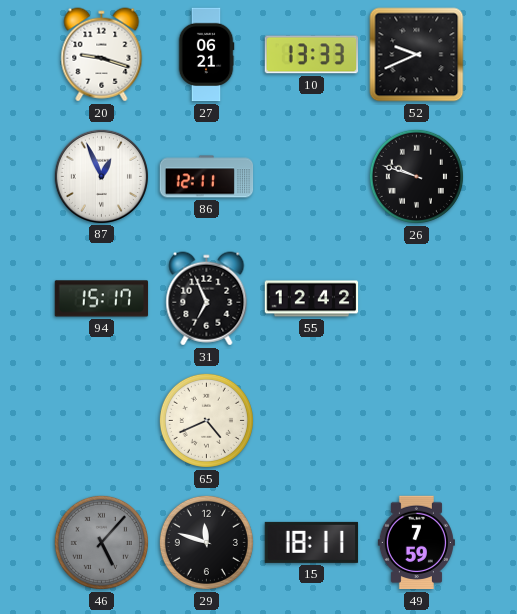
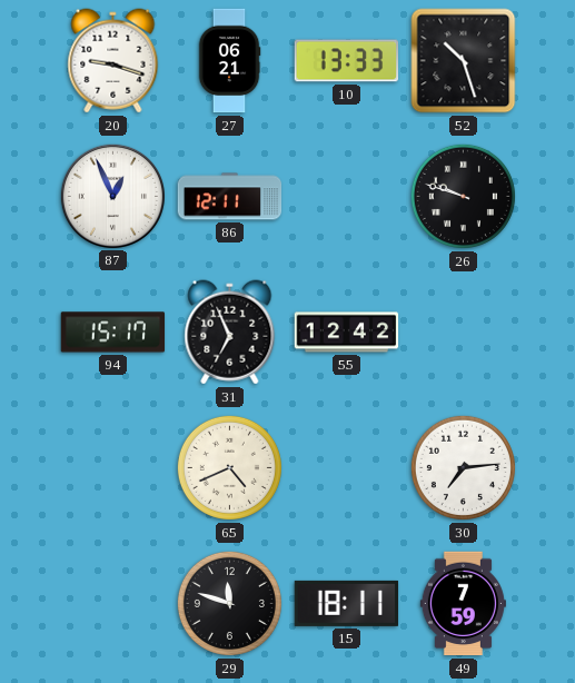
52: 9:41 -> 10:27 (464, 61)
30: none -> 7:14 (463, 467)
46: 5:07 -> none (101, 542)
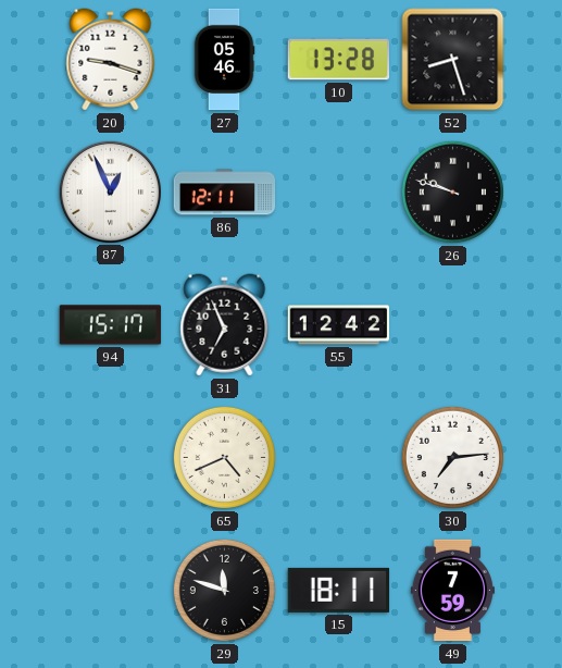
27: 06:21 -> 05:46 (224, 60)
10: 13:33 -> 13:28 (339, 60)
52: 10:27 -> 8:27 (453, 60)
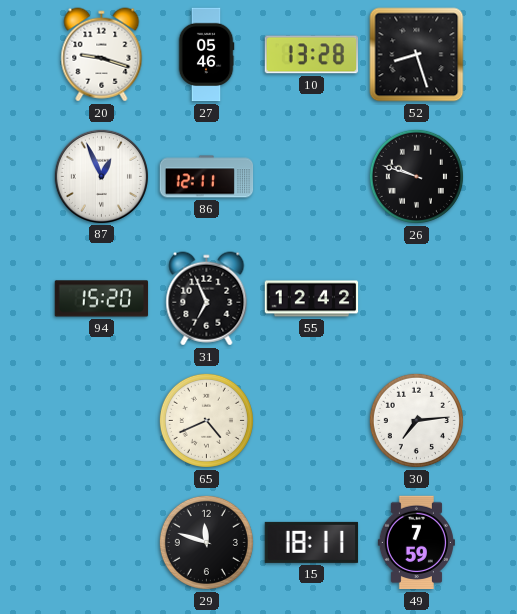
94: 15:17 -> 15:20 (102, 299)
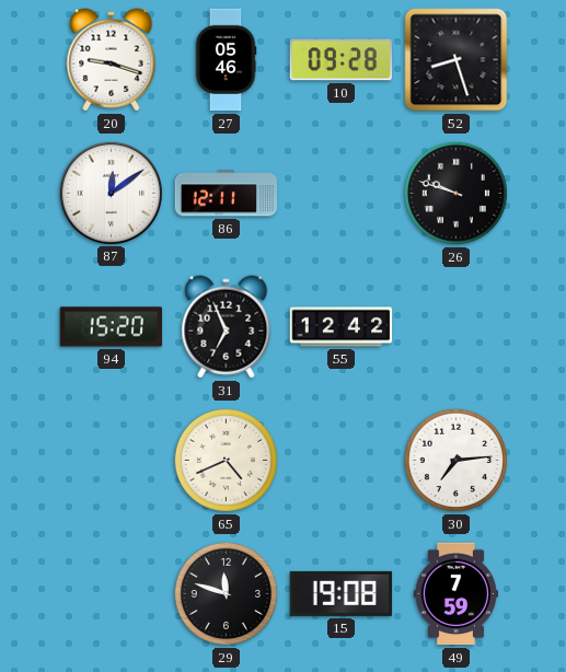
10: 13:28 -> 09:28 (342, 60)
87: 12:56 -> 12:09 (111, 193)
15: 18:11 -> 19:08 (342, 593)
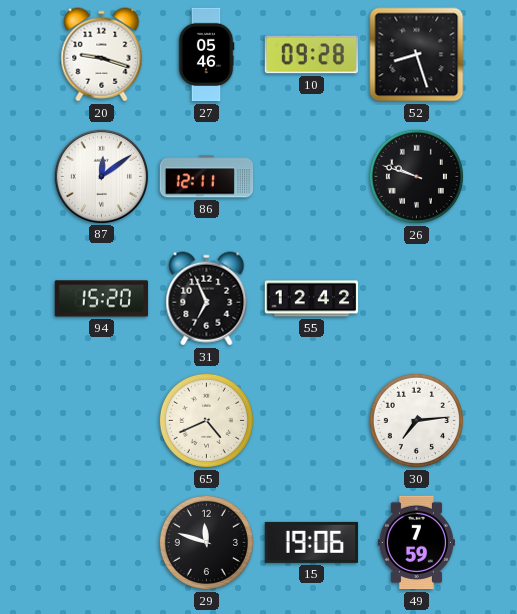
15: 19:08 -> 19:06 (312, 542)
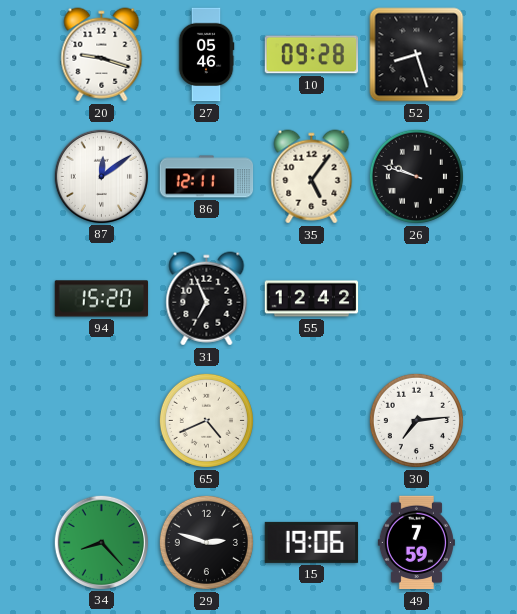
35: none -> 5:06 (312, 177)
34: none -> 8:23 (101, 542)
29: 11:48 -> 2:48 (206, 542)
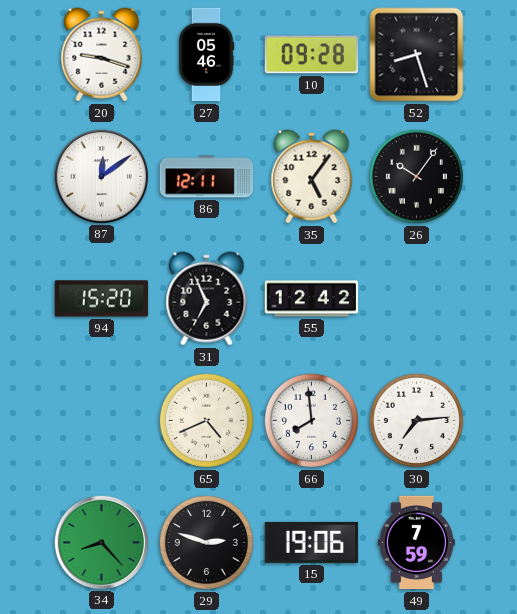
26: 9:48 -> 10:06 (416, 176)
66: none -> 7:59 (311, 420)
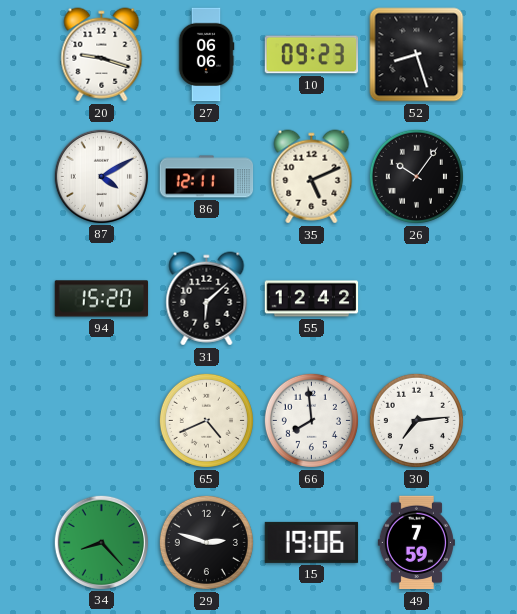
27: 05:46 -> 06:06 (206, 55)
10: 09:28 -> 09:23 (312, 55)
87: 12:09 -> 4:10 (101, 176)
35: 5:06 -> 5:11 (312, 177)
31: 6:56 -> 6:08 (207, 299)
